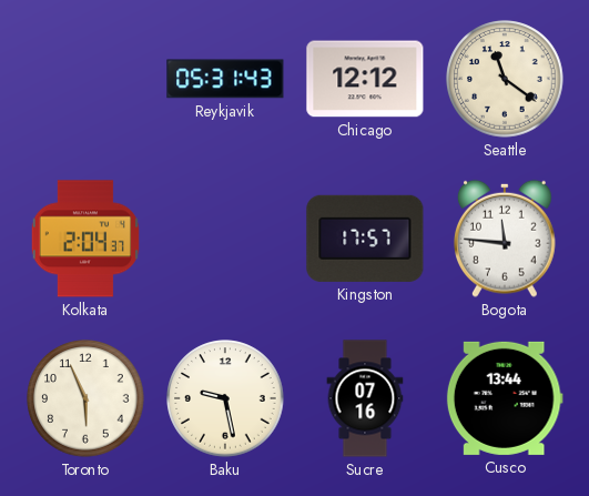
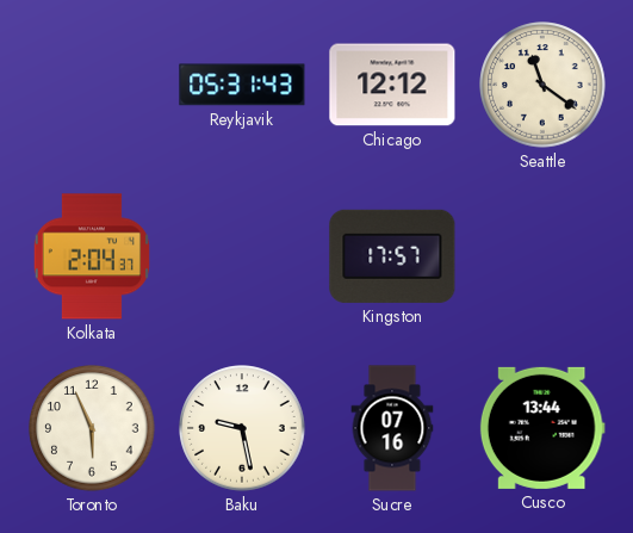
Bogota: 11:46 -> none (505, 239)
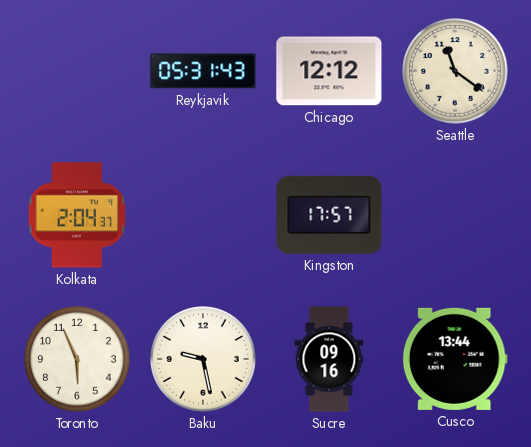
Sucre: 07:16 -> 09:16 (329, 359)
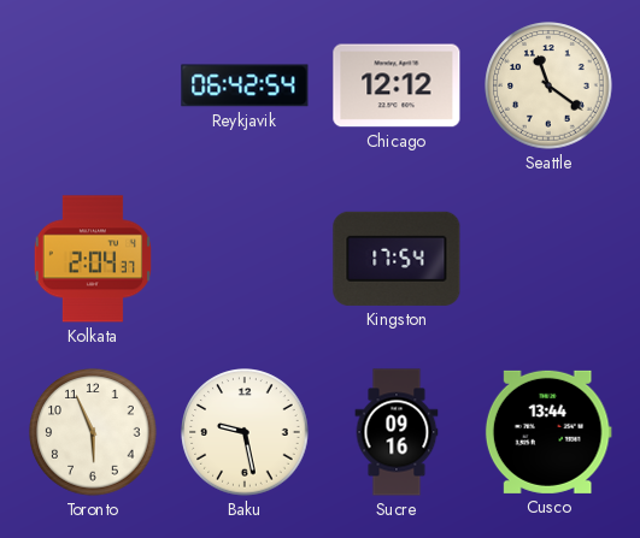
Reykjavik: 05:31 -> 06:42 (245, 85)
Kingston: 17:57 -> 17:54 (397, 259)
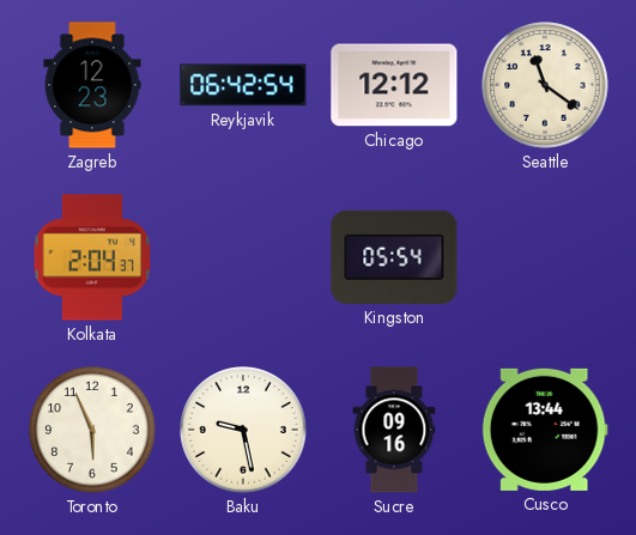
Zagreb: none -> 12:23 (92, 85)
Kingston: 17:54 -> 05:54 (394, 257)
